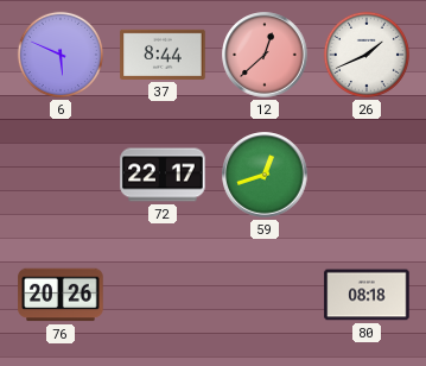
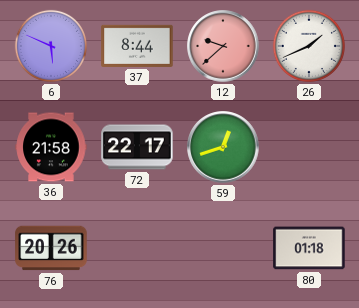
12: 12:38 -> 9:38 (223, 46)
36: none -> 21:58 (51, 147)
80: 08:18 -> 01:18 (309, 248)
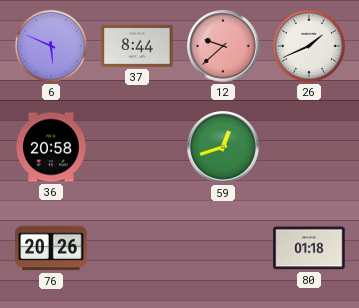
36: 21:58 -> 20:58 (51, 147)
72: 22:17 -> none (137, 147)
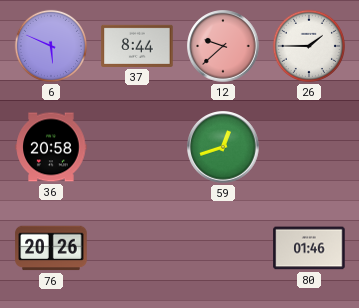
26: 1:41 -> 1:45 (309, 46)
80: 01:18 -> 01:46 (309, 248)
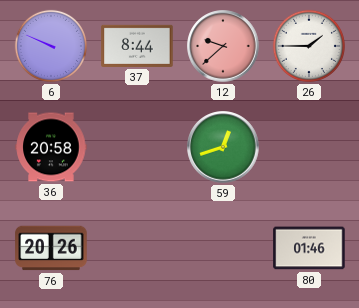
6: 5:49 -> 9:49 (51, 46)
